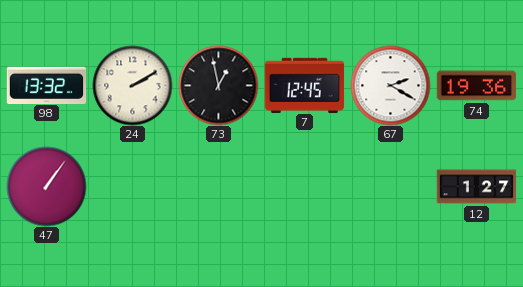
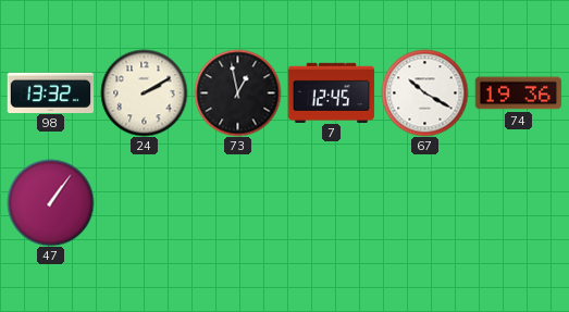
67: 2:20 -> 10:20 (424, 92)
12: 1:27 -> none (476, 187)
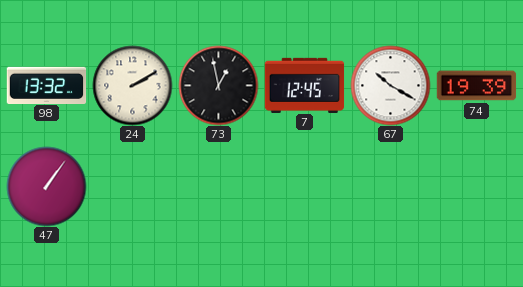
74: 19:36 -> 19:39 (476, 86)
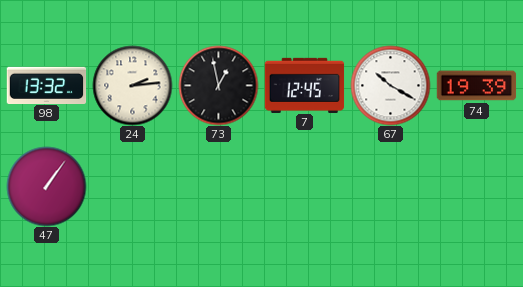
24: 2:10 -> 2:14 (132, 85)
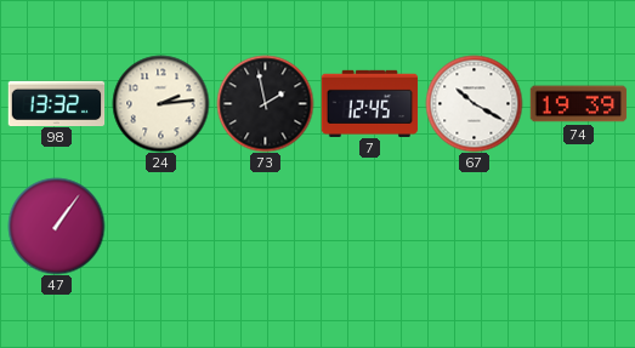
73: 12:58 -> 1:58 (265, 103)
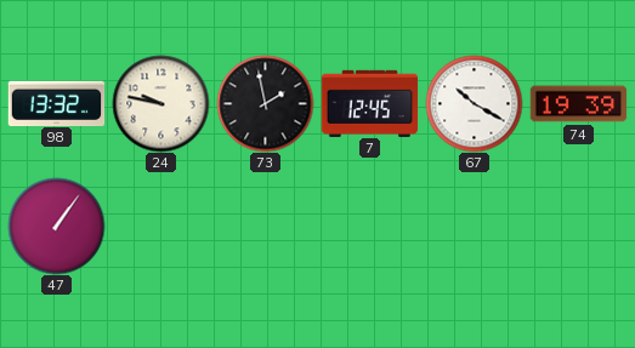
24: 2:14 -> 9:47 (160, 103)
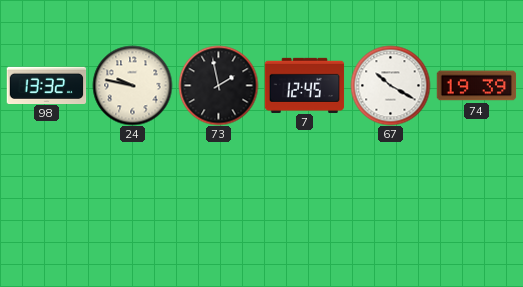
47: 1:06 -> none (56, 226)
